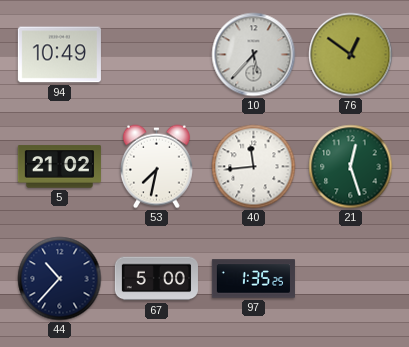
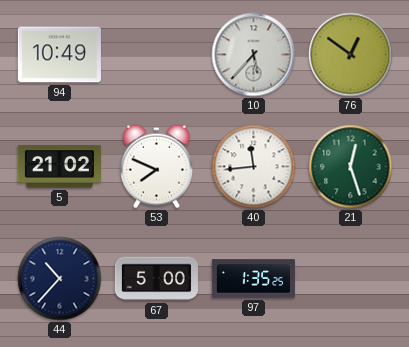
53: 7:32 -> 7:49 (156, 167)
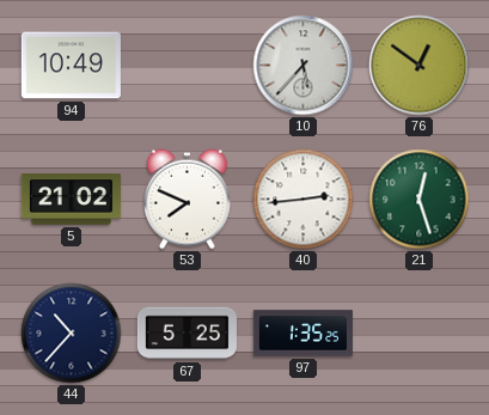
40: 11:44 -> 2:44 (304, 200)
67: 5:00 -> 5:25 (187, 334)
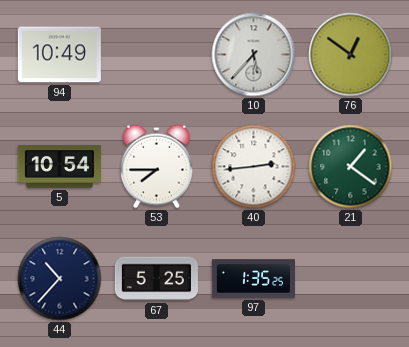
5: 21:02 -> 10:54 (59, 167)
53: 7:49 -> 7:45 (156, 167)
21: 12:27 -> 1:21 (351, 167)
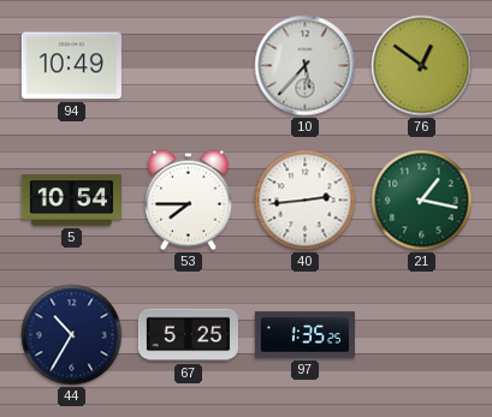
21: 1:21 -> 1:17 (422, 201)
44: 10:37 -> 10:35 (72, 335)
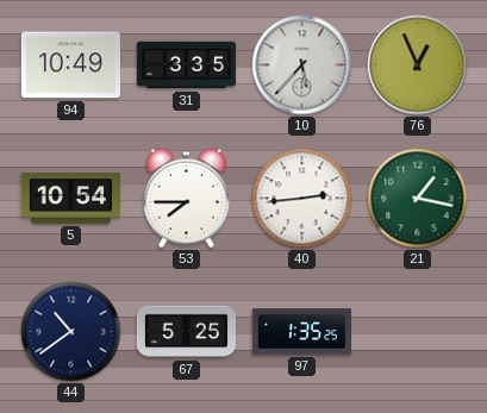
31: none -> 3:35 (186, 65)
76: 12:51 -> 12:56 (418, 65)
44: 10:35 -> 10:39 (71, 332)
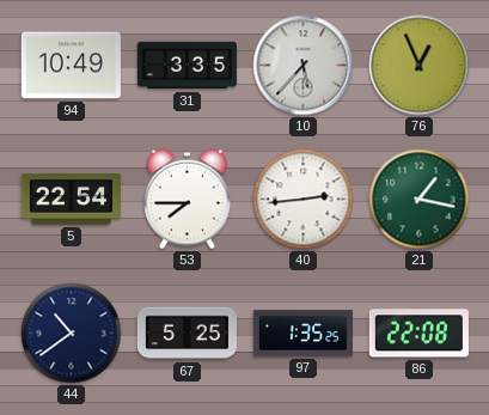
5: 10:54 -> 22:54 (71, 200)
86: none -> 22:08 (418, 334)
